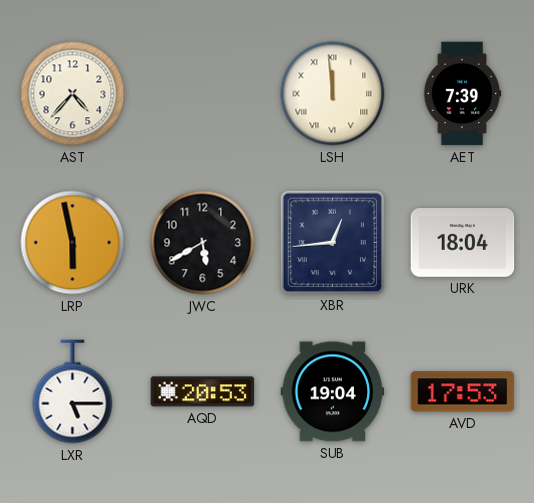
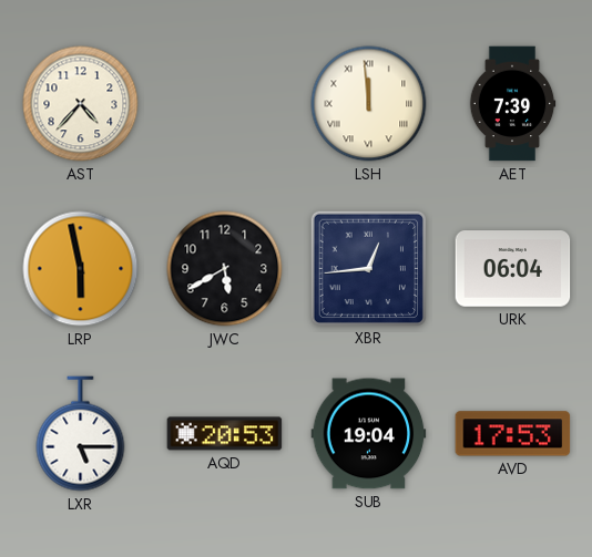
URK: 18:04 -> 06:04 (513, 269)
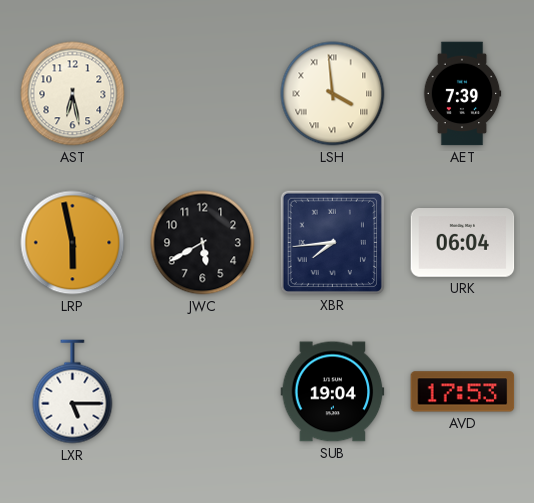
AST: 4:37 -> 6:28 (73, 94)
LSH: 11:59 -> 3:59 (333, 94)
XBR: 12:44 -> 7:44 (332, 242)
AQD: 20:53 -> none (225, 434)
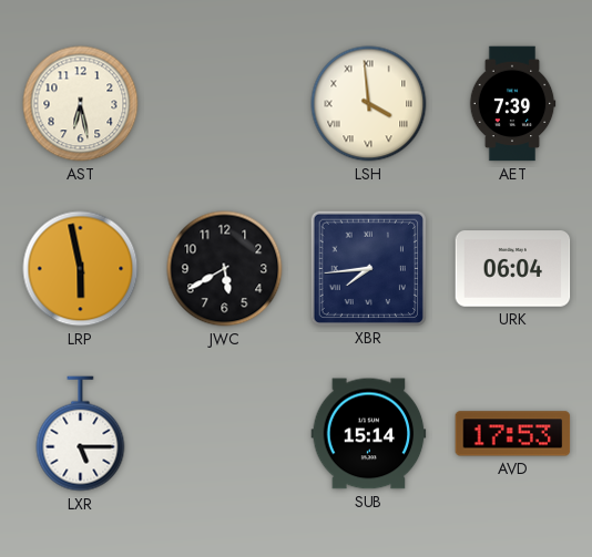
SUB: 19:04 -> 15:14 (369, 434)
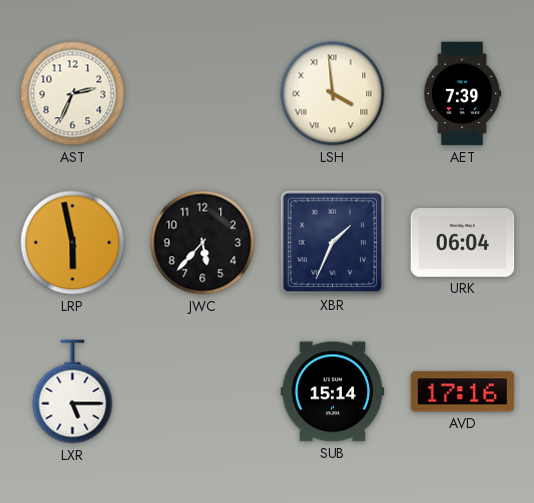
AST: 6:28 -> 2:34 (73, 94)
JWC: 5:40 -> 5:37 (203, 243)
XBR: 7:44 -> 1:34 (332, 242)
AVD: 17:53 -> 17:16 (463, 392)
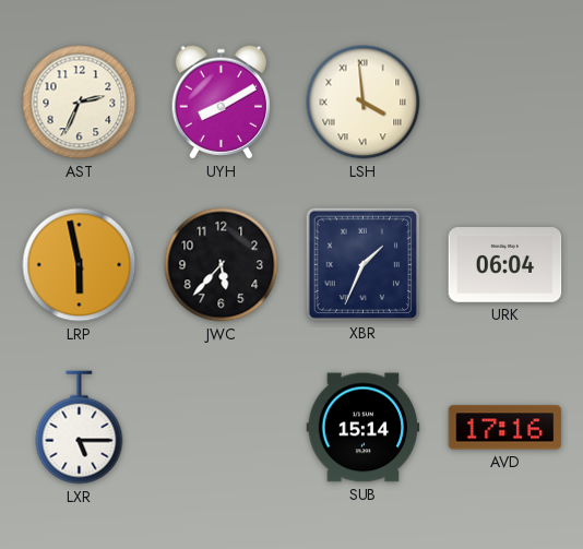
UYH: none -> 8:10 (221, 103)
AET: 7:39 -> none (462, 94)
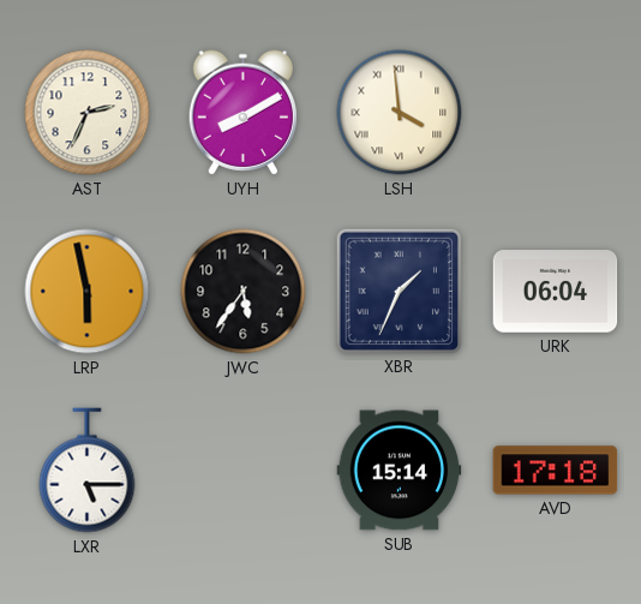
JWC: 5:37 -> 5:36 (244, 292)
AVD: 17:16 -> 17:18 (556, 471)
